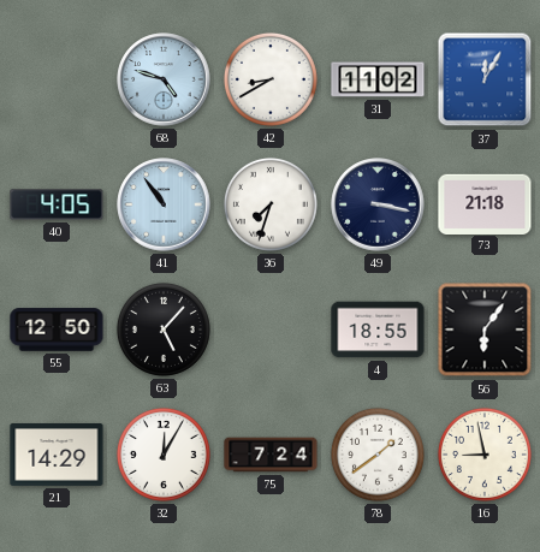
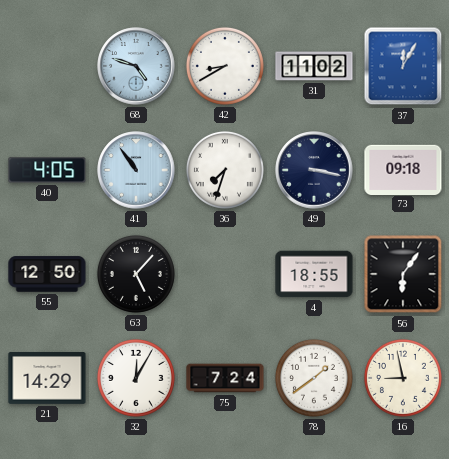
73: 21:18 -> 09:18 (403, 169)
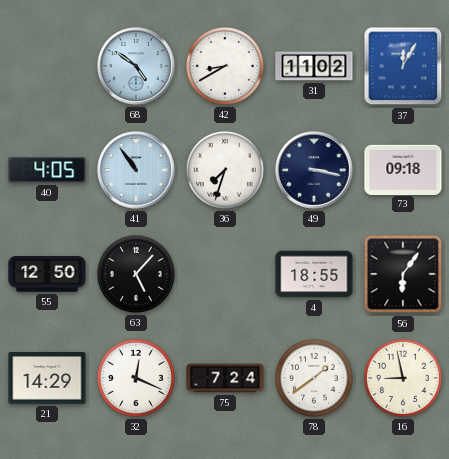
68: 4:48 -> 4:51 (136, 66)
32: 12:05 -> 12:19 (136, 378)
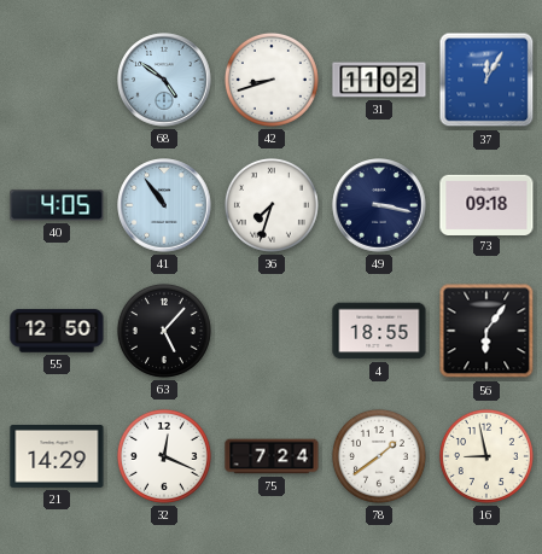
42: 8:40 -> 8:42 (272, 80)
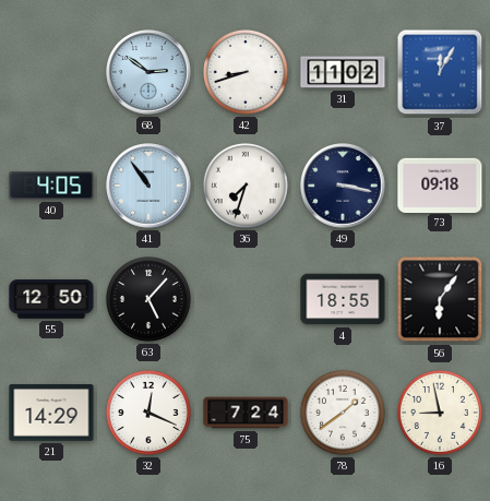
68: 4:51 -> 2:51 (148, 72)
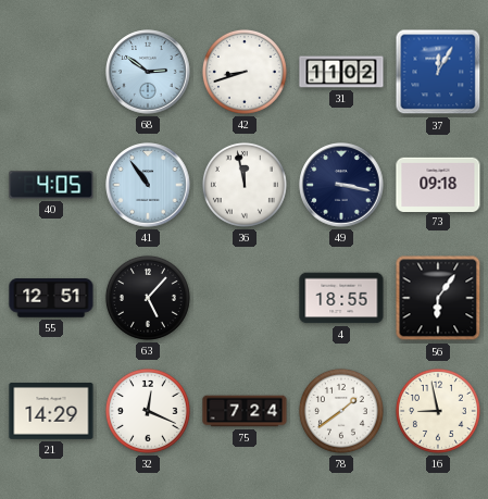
36: 7:33 -> 11:58 (245, 185)
55: 12:50 -> 12:51 (51, 298)
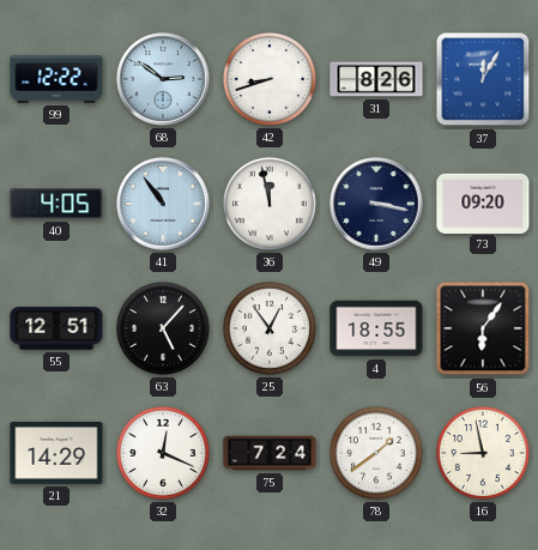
99: none -> 12:22 (56, 79)
31: 11:02 -> 8:26 (376, 79)
73: 09:18 -> 09:20 (483, 203)
25: none -> 12:54 (270, 328)
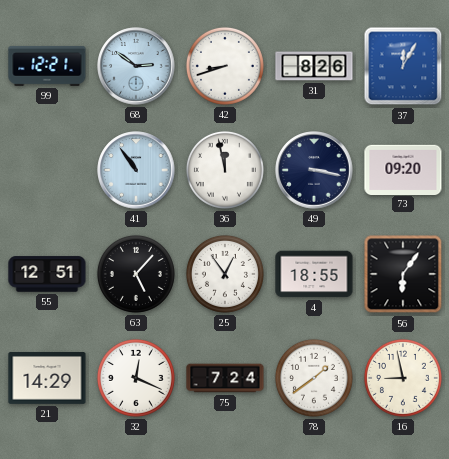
99: 12:22 -> 12:21 (47, 66)
40: 4:05 -> none (56, 204)
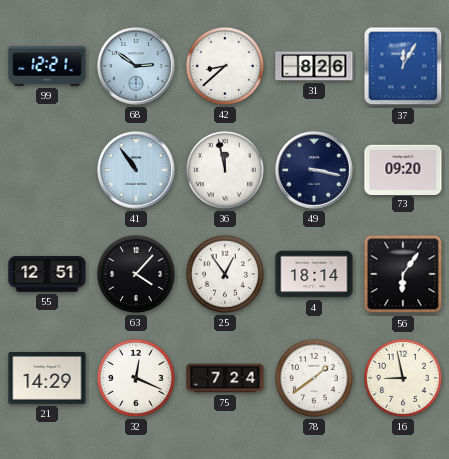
42: 8:42 -> 8:38 (225, 66)
63: 5:07 -> 4:07 (136, 274)
4: 18:55 -> 18:14 (314, 274)
